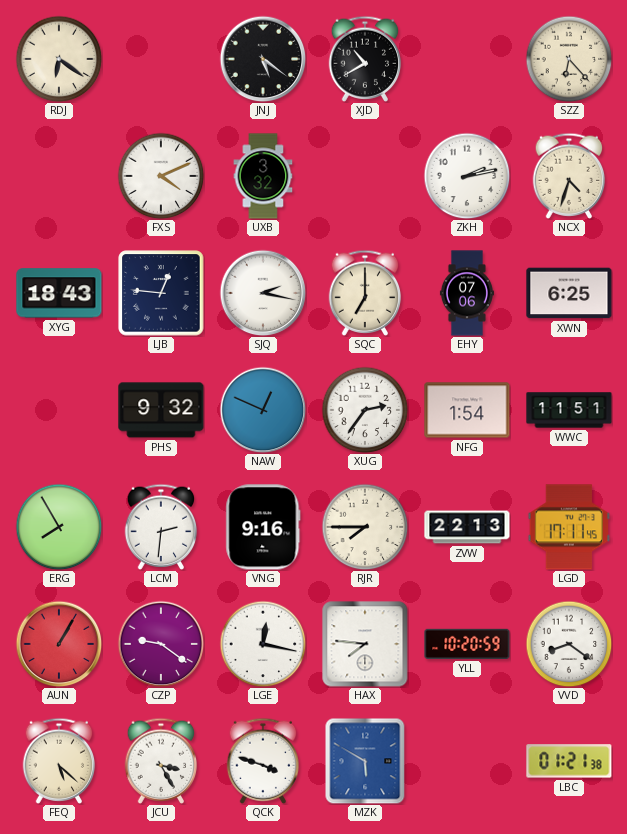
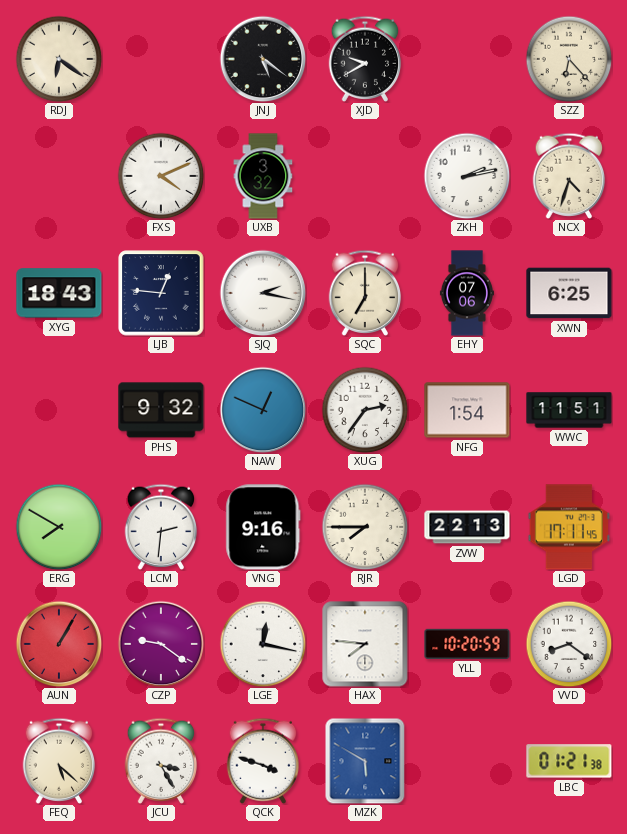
XJD: 10:40 -> 9:40 (365, 59)
ERG: 7:55 -> 7:50 (59, 527)
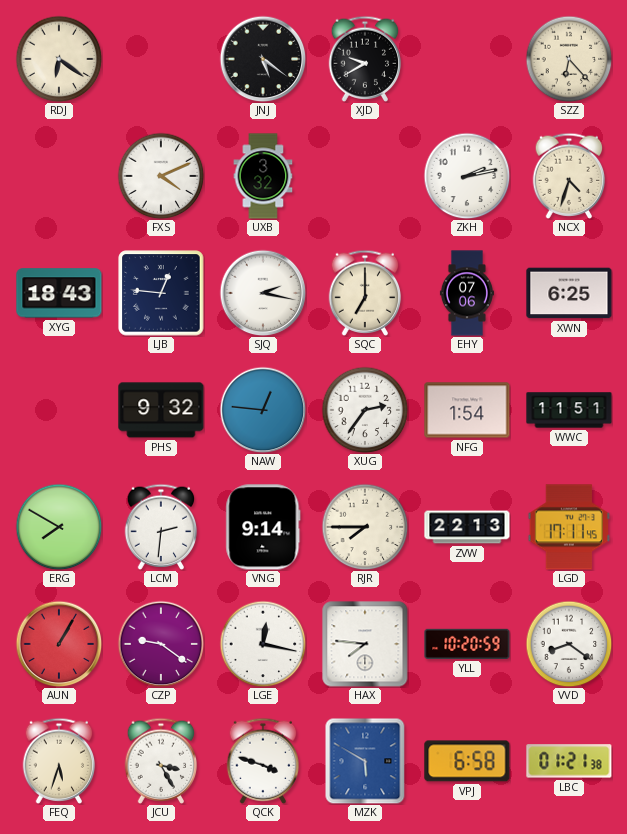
NAW: 12:49 -> 12:46 (263, 410)
VNG: 9:16 -> 9:14 (263, 527)
FEQ: 5:22 -> 5:33 (59, 761)
VPJ: none -> 6:58 (467, 761)
